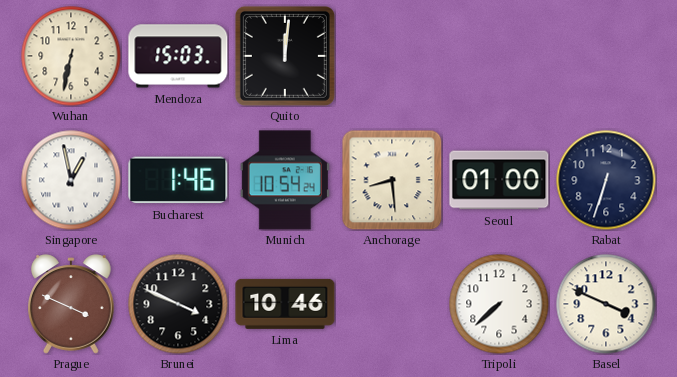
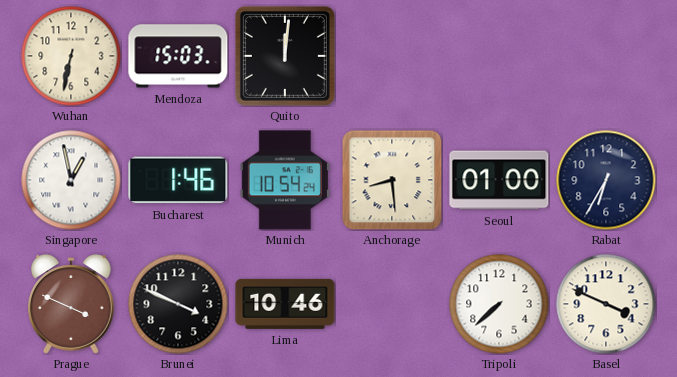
Rabat: 6:33 -> 6:35 (606, 180)
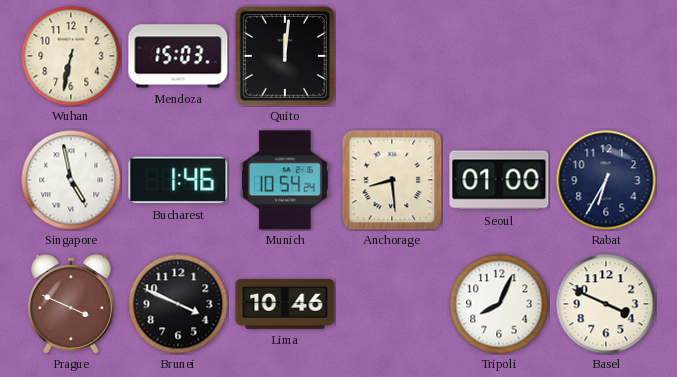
Singapore: 12:58 -> 4:58 (71, 180)
Tripoli: 7:38 -> 8:04 (499, 304)
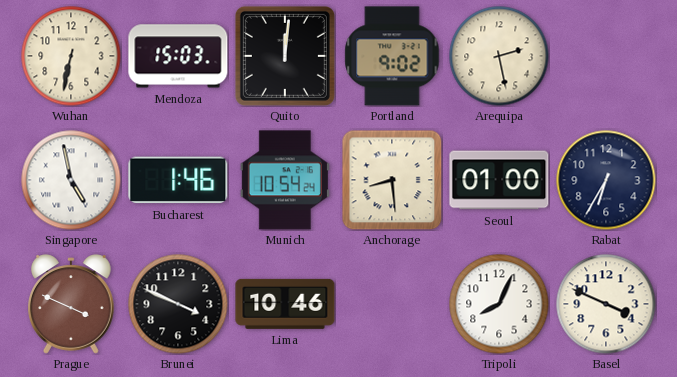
Portland: none -> 9:02 (392, 56)
Arequipa: none -> 2:28 (499, 56)
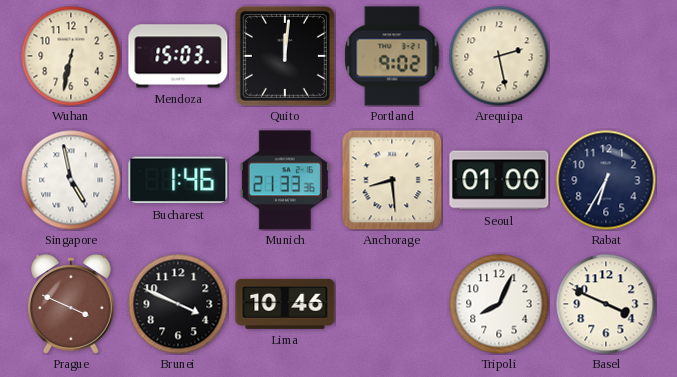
Munich: 10:54 -> 21:33 (285, 180)
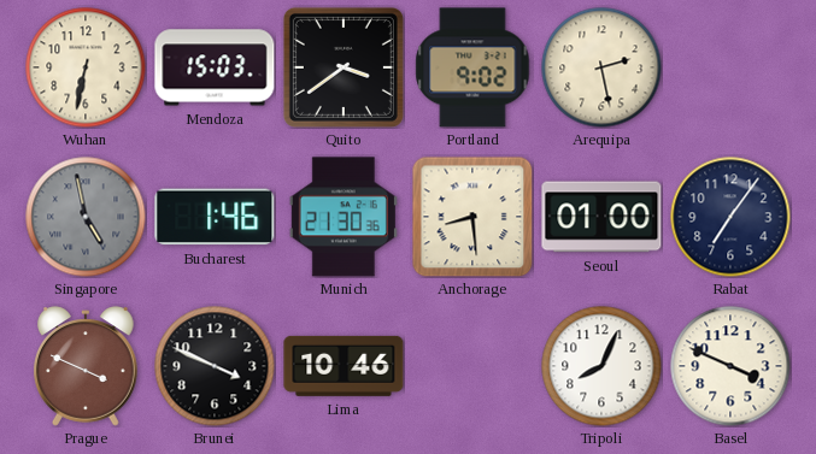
Quito: 12:01 -> 3:39 (344, 67)
Singapore dial: white -> grey (86, 217)
Munich: 21:33 -> 21:30 (344, 217)
Rabat: 6:35 -> 7:06 (730, 217)
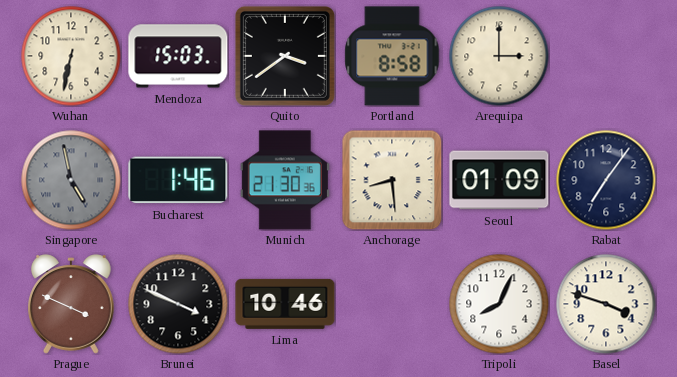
Portland: 9:02 -> 8:58 (392, 56)
Arequipa: 2:28 -> 3:00 (499, 56)
Seoul: 01:00 -> 01:09 (499, 180)
Basel: 3:49 -> 3:48 (606, 304)
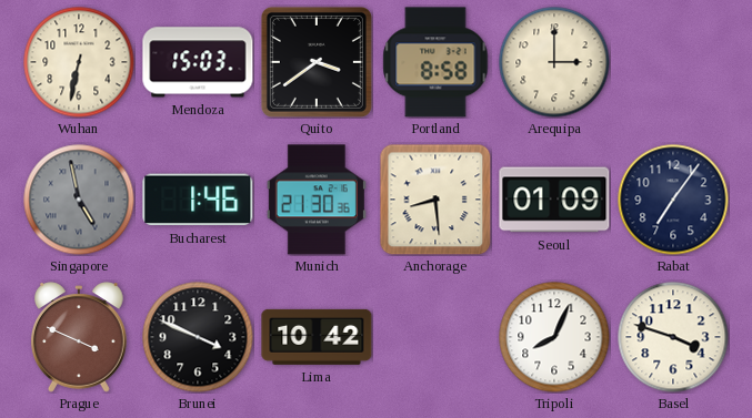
Lima: 10:46 -> 10:42 (317, 337)
